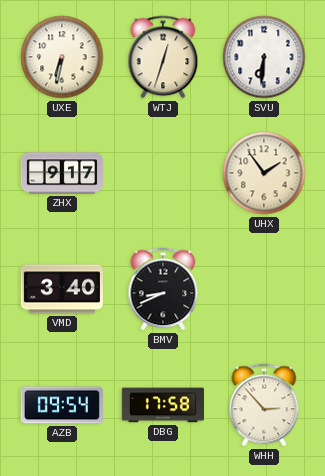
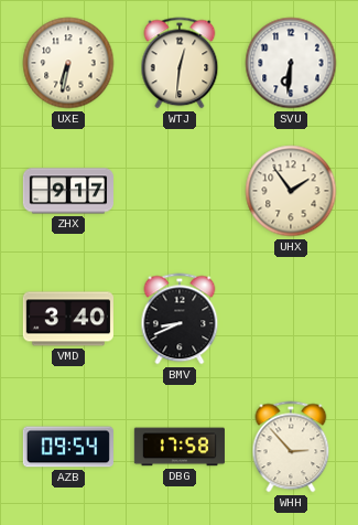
WTJ: 12:33 -> 12:31 (180, 63)
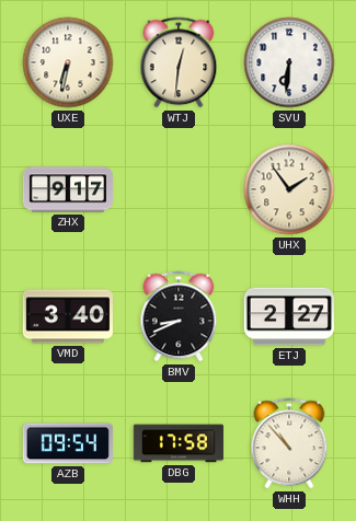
ETJ: none -> 2:27 (289, 316)
WHH: 2:53 -> 10:53 (289, 443)
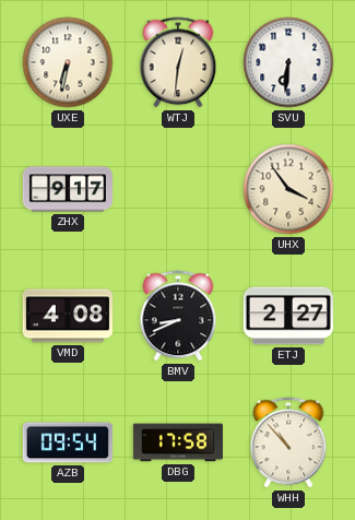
UHX: 1:54 -> 3:54 (288, 189)
VMD: 3:40 -> 4:08 (68, 316)
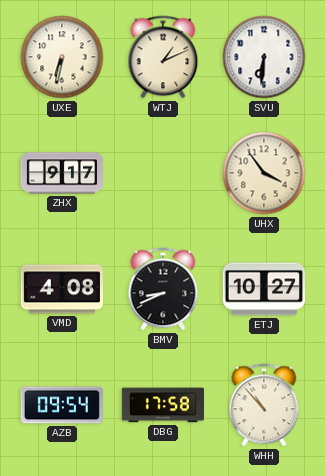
WTJ: 12:31 -> 1:11 (163, 57)
ETJ: 2:27 -> 10:27 (264, 289)
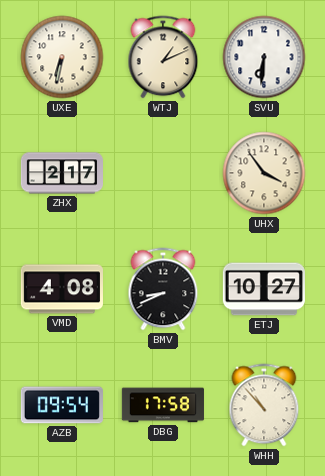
ZHX: 9:17 -> 2:17 (61, 173)
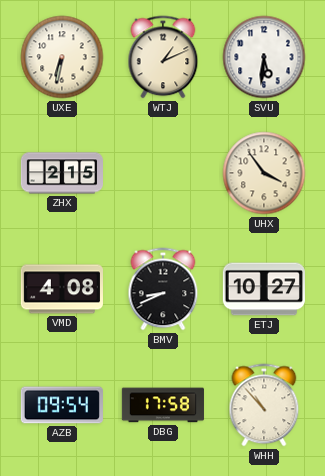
SVU: 6:31 -> 5:31 (264, 57)
ZHX: 2:17 -> 2:15 (61, 173)
